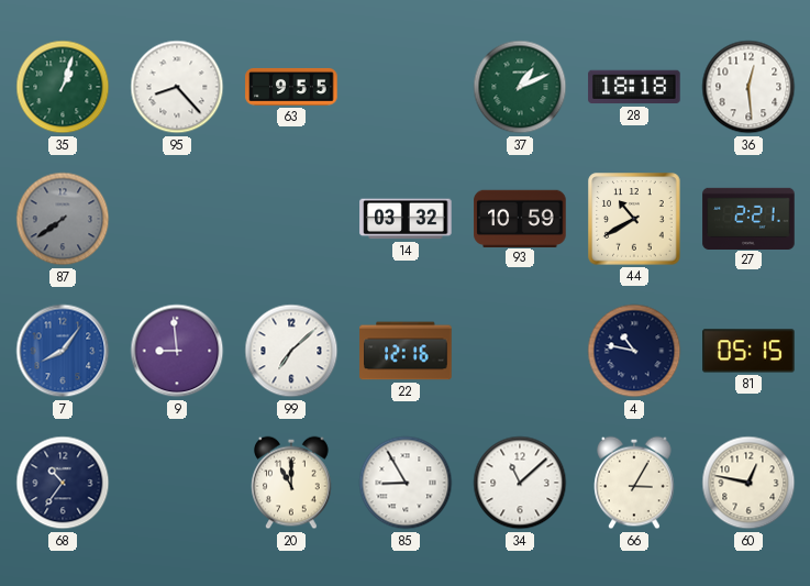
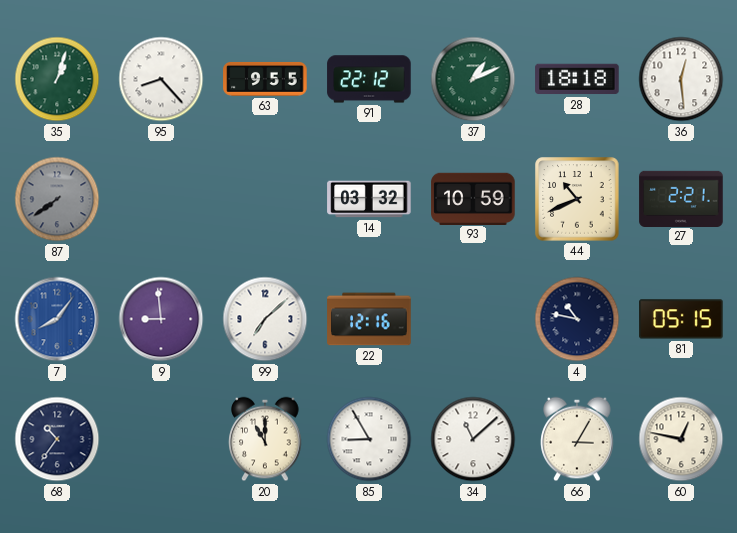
91: none -> 22:12 (369, 79)
44: 10:40 -> 10:41 (577, 199)
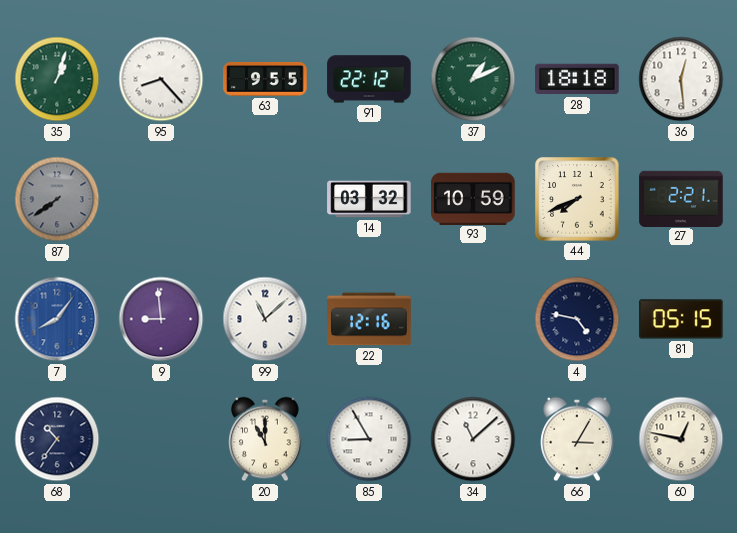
44: 10:41 -> 7:41 (577, 199)
99: 7:08 -> 11:08 (265, 319)
4: 10:47 -> 4:47 (577, 319)
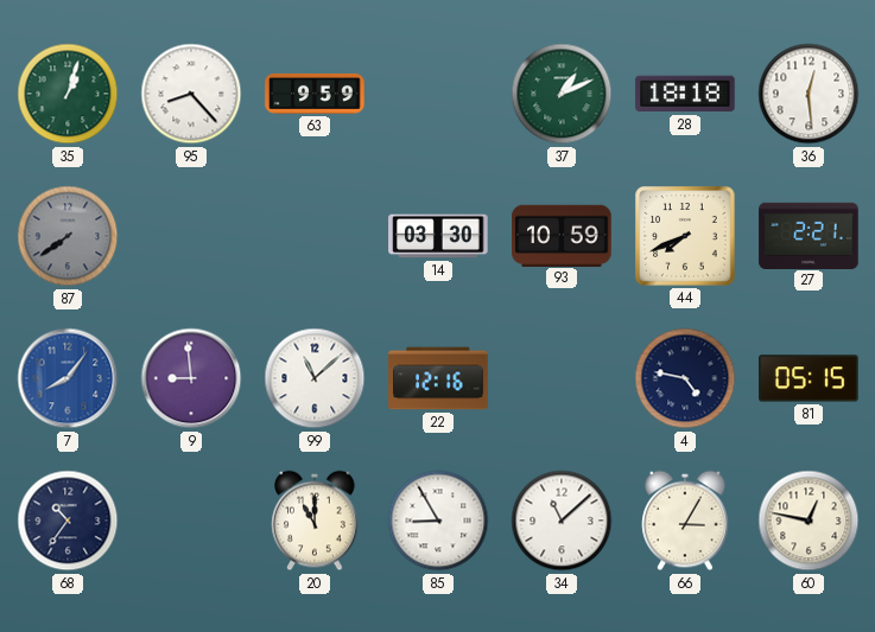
63: 9:55 -> 9:59 (315, 94)
91: 22:12 -> none (369, 79)
14: 03:32 -> 03:30 (438, 236)
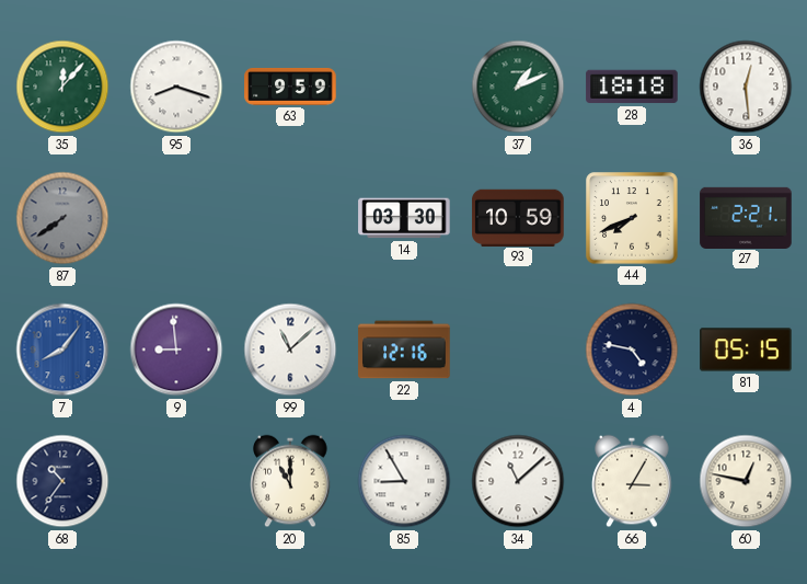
35: 1:03 -> 12:07 (62, 87)
95: 8:23 -> 8:18 (176, 87)
